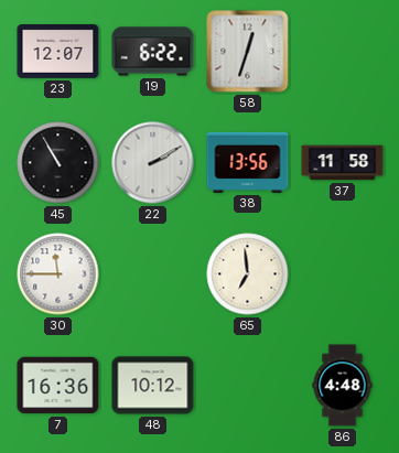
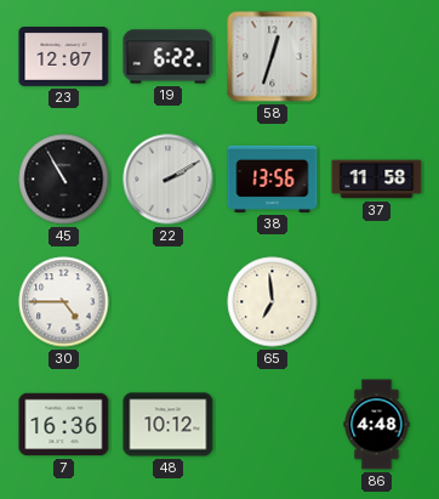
30: 11:45 -> 4:45 (64, 302)
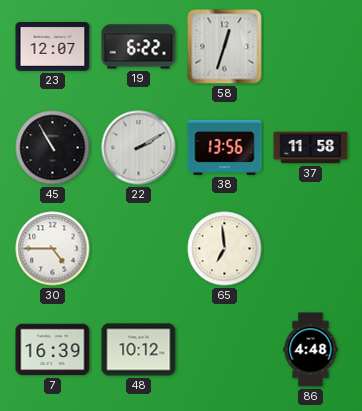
7: 16:36 -> 16:39 (53, 350)
